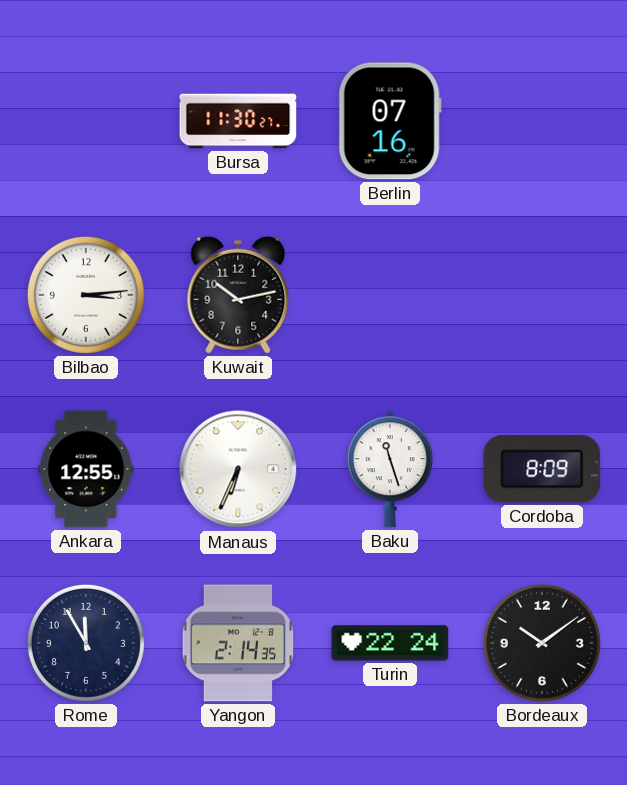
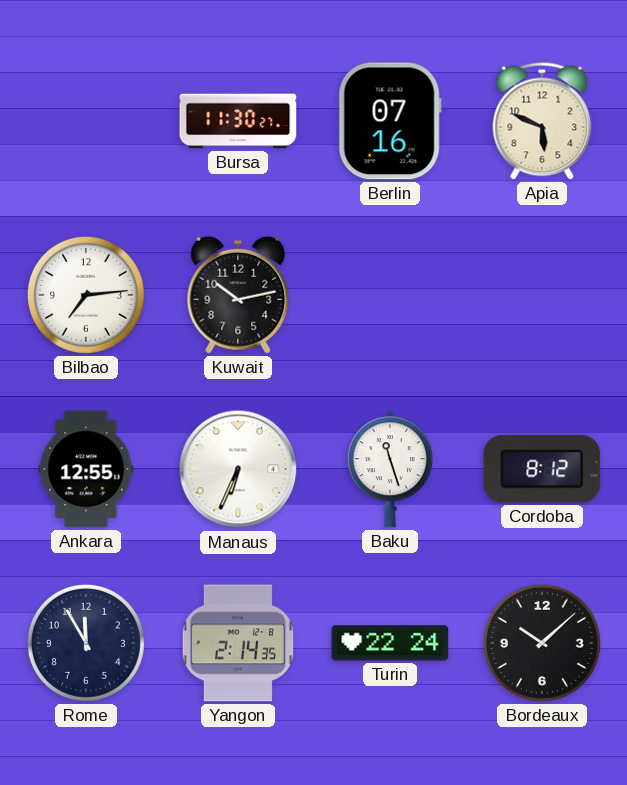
Apia: none -> 5:49 (542, 121)
Bilbao: 3:14 -> 7:14 (86, 295)
Cordoba: 8:09 -> 8:12 (542, 469)
Bordeaux: 10:09 -> 10:08 (542, 643)
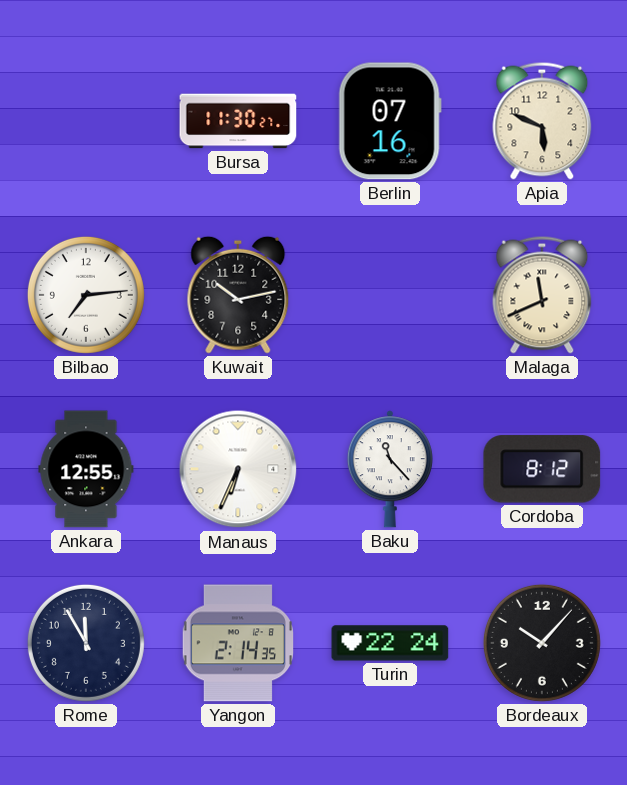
Malaga: none -> 11:41 (542, 295)
Baku: 11:27 -> 11:23 (390, 469)
Bordeaux: 10:08 -> 10:07 (542, 643)
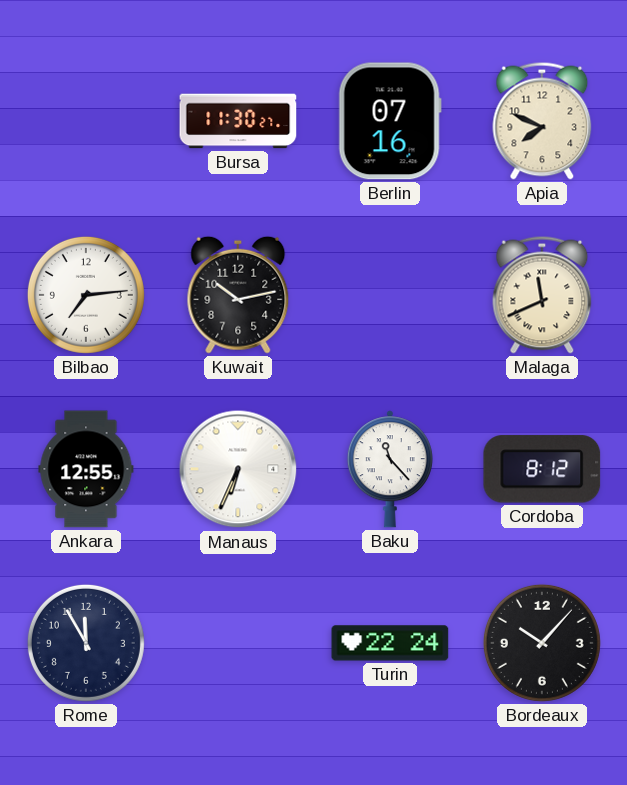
Apia: 5:49 -> 7:49 (542, 121)
Yangon: 2:14 -> none (237, 643)
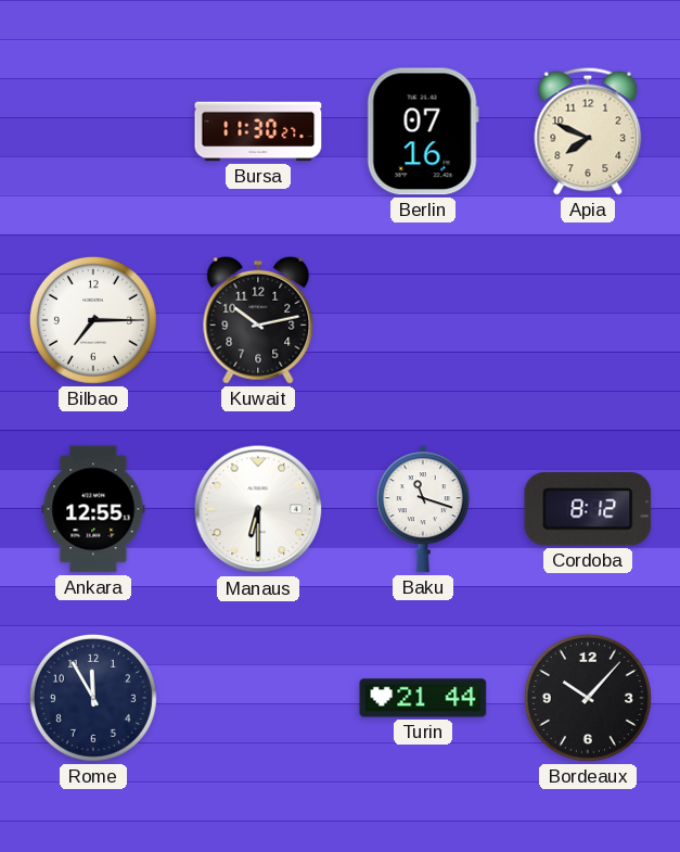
Bilbao: 7:14 -> 7:15 (93, 320)
Malaga: 11:41 -> none (542, 295)
Manaus: 6:34 -> 6:30 (258, 509)
Baku: 11:23 -> 11:18 (423, 509)
Turin: 22:24 -> 21:44 (423, 698)
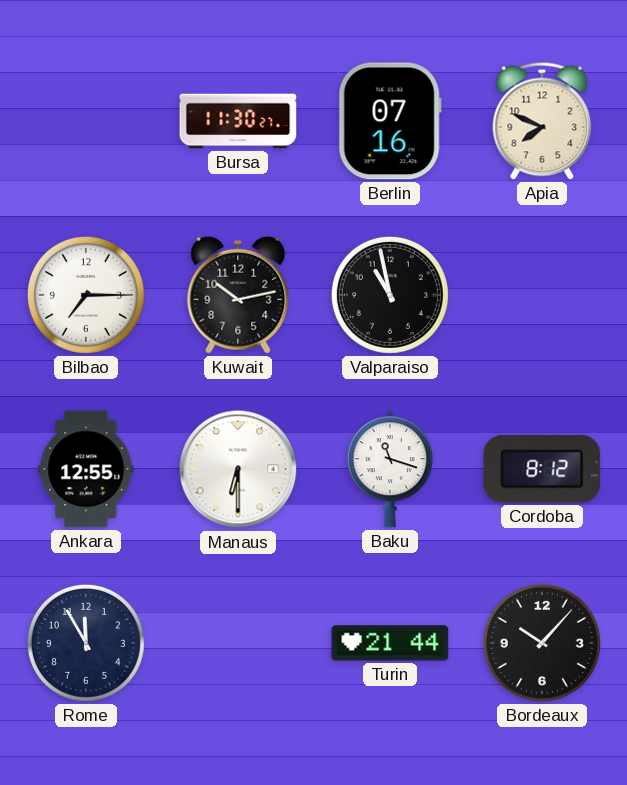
Valparaiso: none -> 10:58 (390, 295)
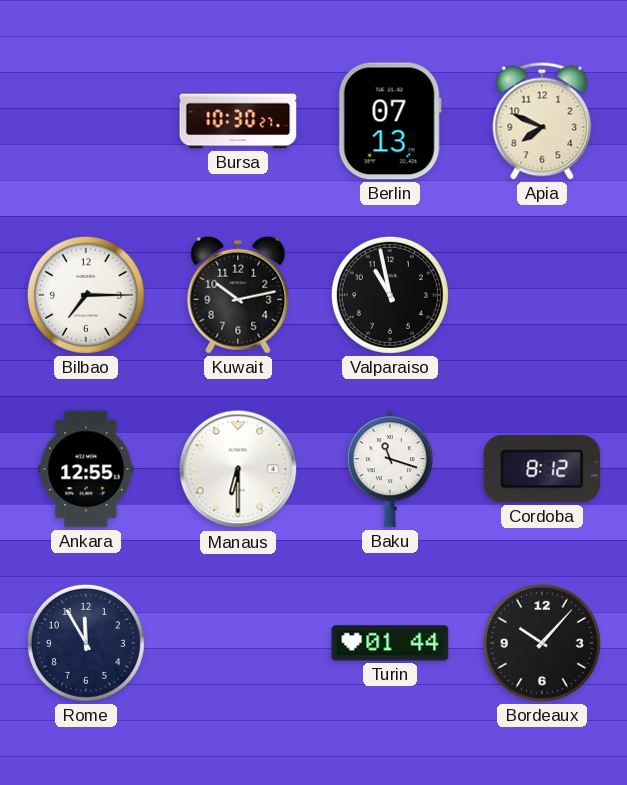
Bursa: 11:30 -> 10:30 (238, 121)
Berlin: 07:16 -> 07:13 (390, 121)
Turin: 21:44 -> 01:44 (390, 643)
